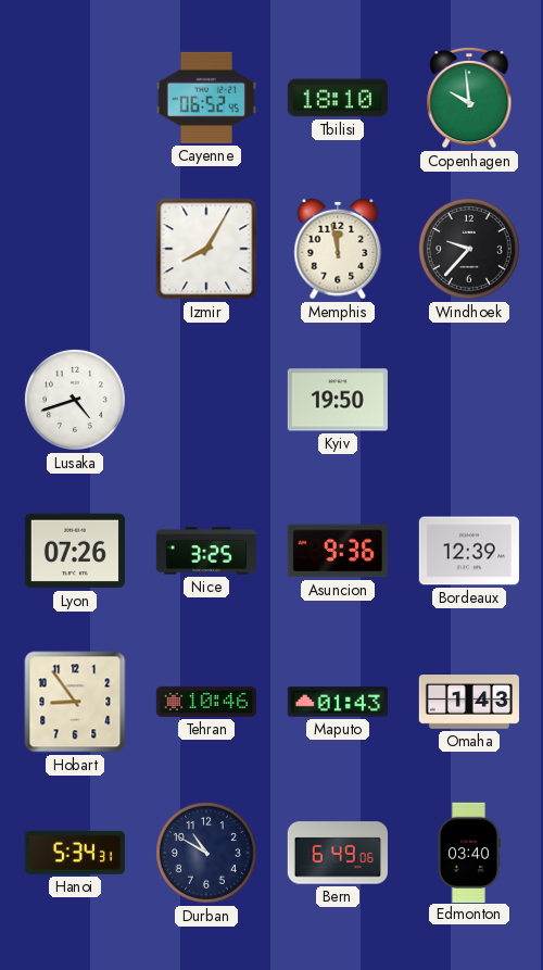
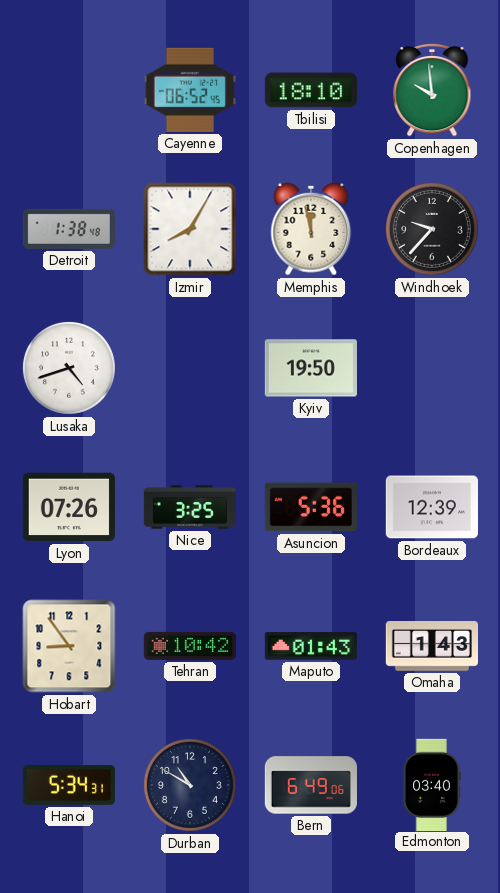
Detroit: none -> 1:38 (69, 229)
Asuncion: 9:36 -> 5:36 (311, 507)
Tehran: 10:46 -> 10:42 (189, 646)
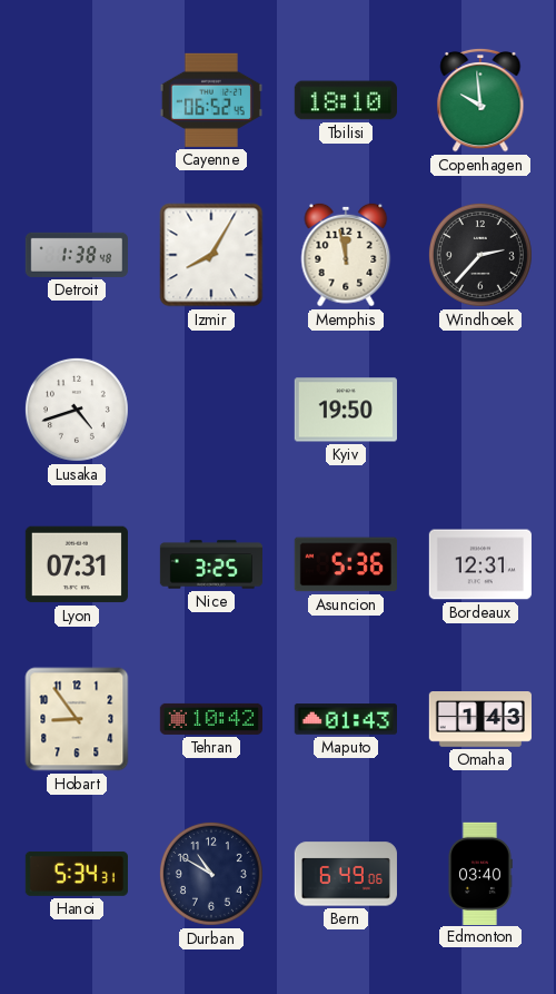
Windhoek: 9:37 -> 2:37 (480, 255)
Lyon: 07:26 -> 07:31 (77, 564)
Bordeaux: 12:39 -> 12:31 (480, 564)
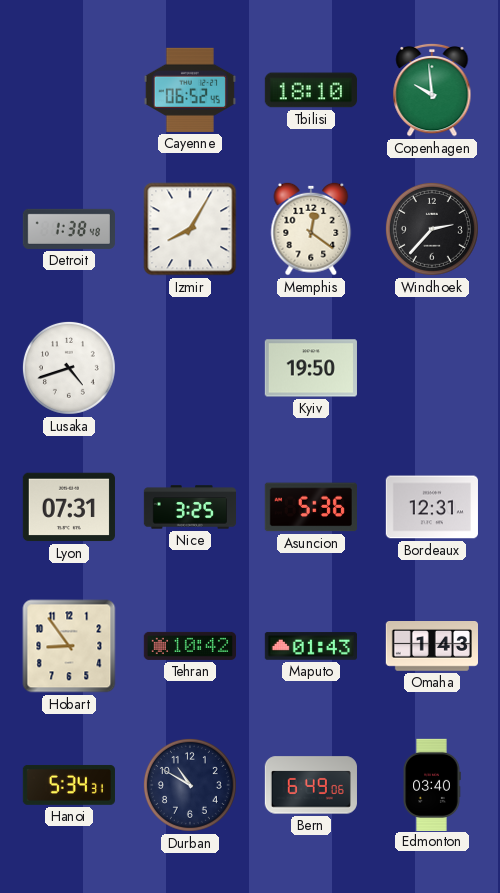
Memphis: 11:58 -> 12:21 (311, 229)
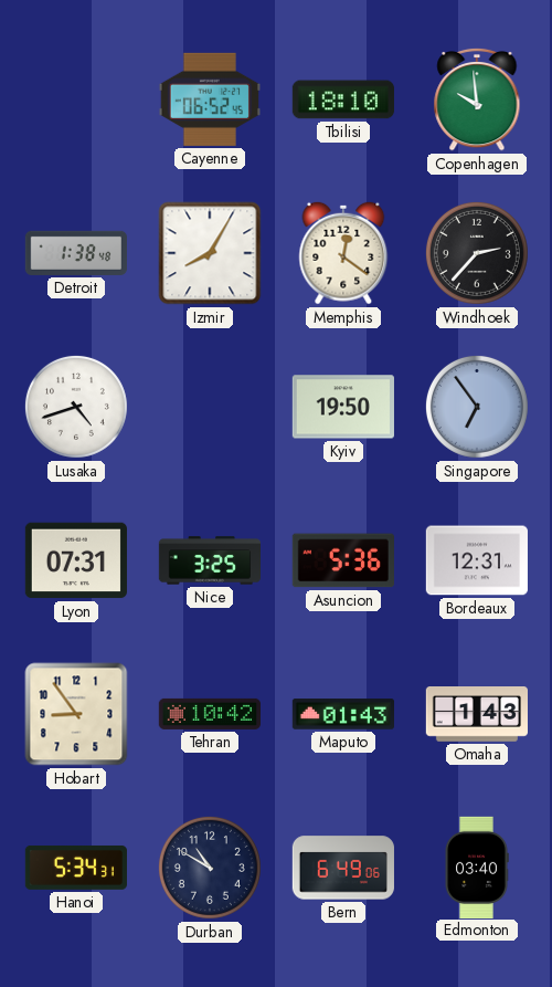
Singapore: none -> 6:54 (477, 407)
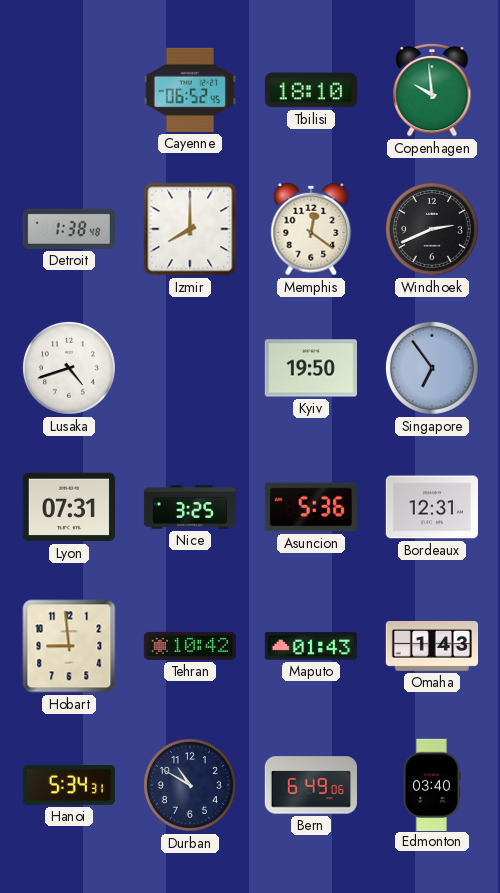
Izmir: 8:05 -> 8:00 (190, 229)
Windhoek: 2:37 -> 2:41 (432, 229)
Hobart: 8:54 -> 8:59 (69, 646)
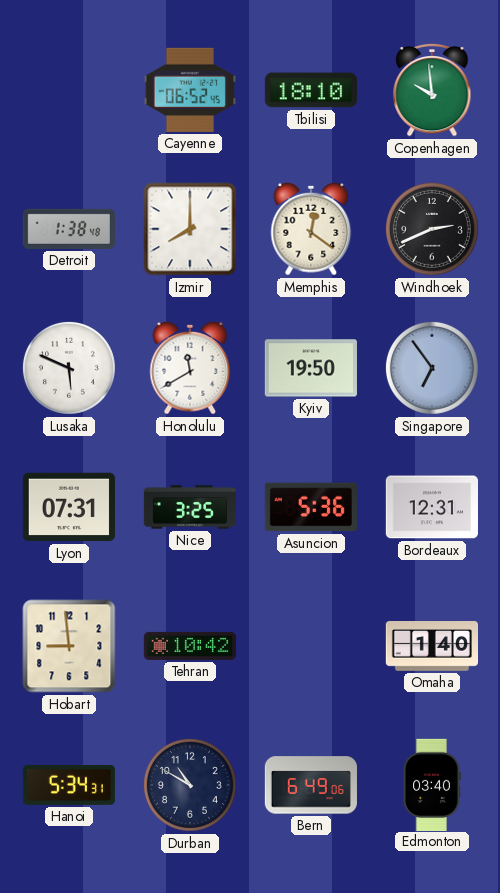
Lusaka: 4:42 -> 5:49 (69, 368)
Honolulu: none -> 11:40 (190, 368)
Maputo: 01:43 -> none (310, 646)
Omaha: 1:43 -> 1:40 (431, 647)
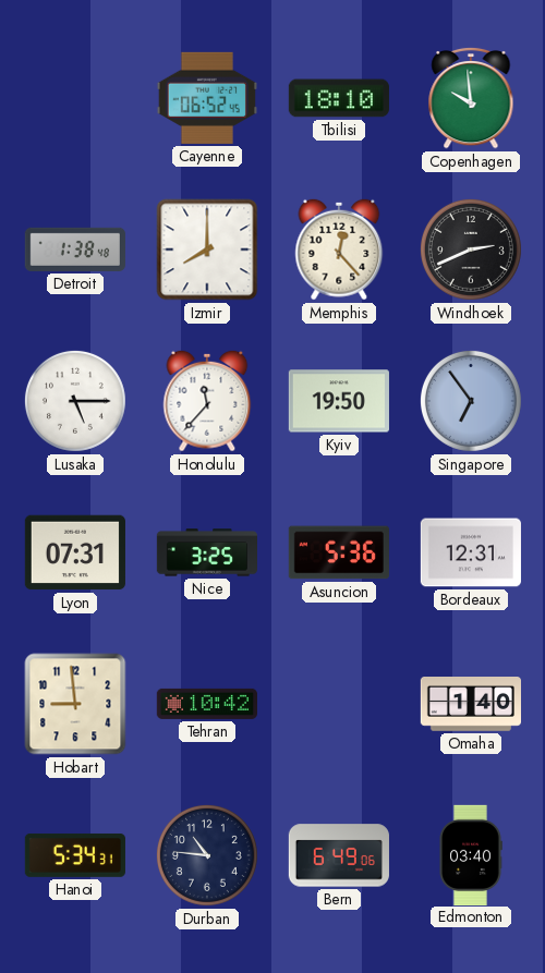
Memphis: 12:21 -> 12:23 (339, 250)
Lusaka: 5:49 -> 5:15 (75, 401)
Honolulu: 11:40 -> 11:37 (207, 401)
Durban: 10:50 -> 10:46 (207, 855)
